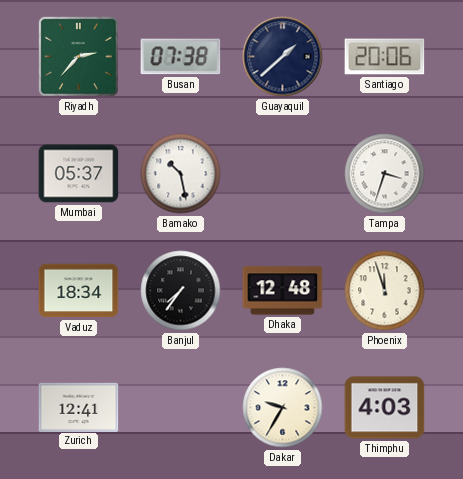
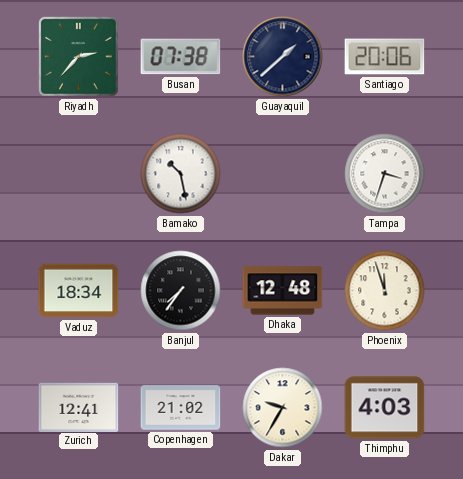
Mumbai: 05:37 -> none (79, 174)
Copenhagen: none -> 21:02 (181, 408)
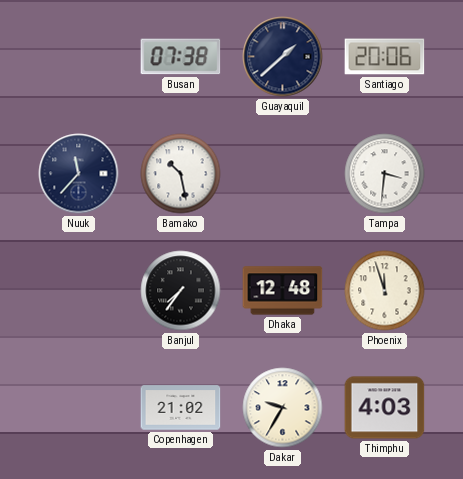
Riyadh: 2:37 -> none (78, 56)
Nuuk: none -> 11:37 (79, 174)
Tampa: 3:33 -> 3:31 (385, 174)
Vaduz: 18:34 -> none (79, 291)
Zurich: 12:41 -> none (79, 407)
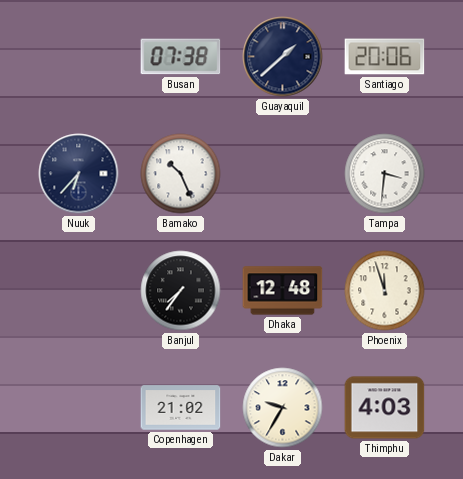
Nuuk: 11:37 -> 6:37 (79, 174)
Bamako: 10:28 -> 10:26 (181, 174)
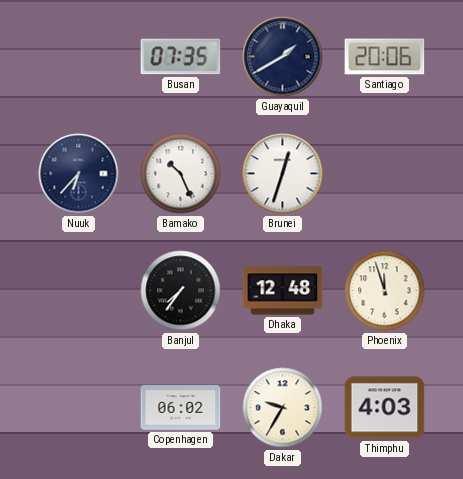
Busan: 07:38 -> 07:35 (181, 57)
Guayaquil: 1:38 -> 1:40 (283, 57)
Brunei: none -> 12:33 (283, 174)
Tampa: 3:31 -> none (385, 174)
Copenhagen: 21:02 -> 06:02 (181, 408)
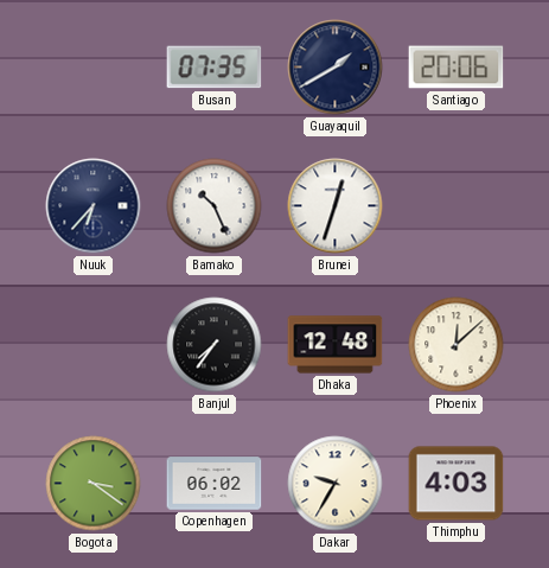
Phoenix: 11:57 -> 12:08 (457, 345)
Bogota: none -> 3:21 (94, 484)
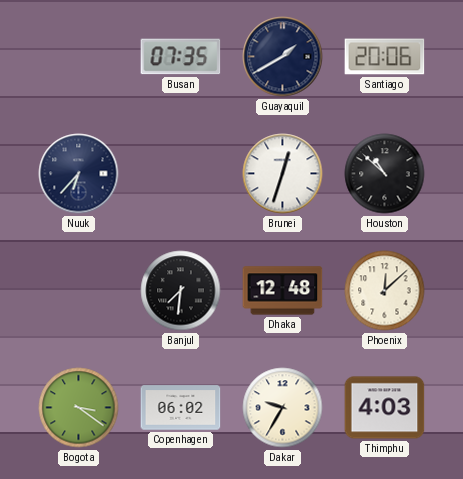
Bamako: 10:26 -> none (215, 206)
Houston: none -> 10:52 (385, 174)
Banjul: 7:36 -> 7:31 (181, 291)
